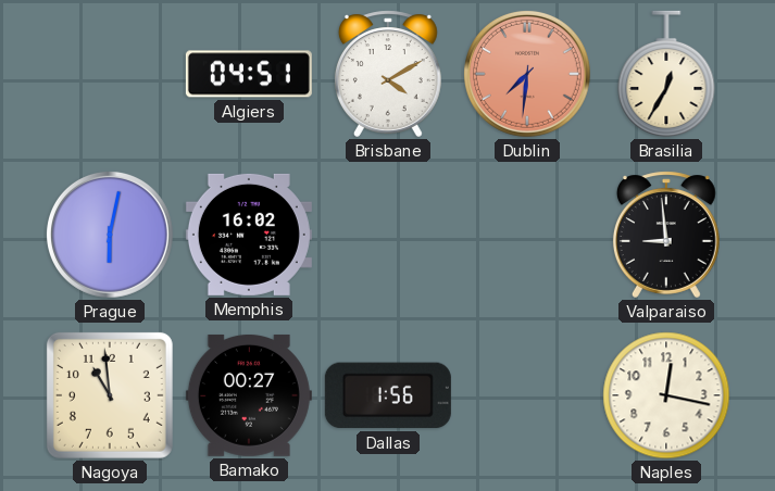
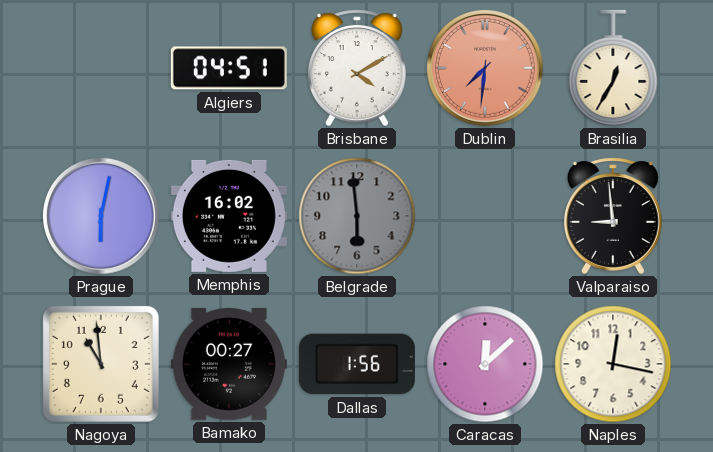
Belgrade: none -> 5:59 (357, 216)
Caracas: none -> 12:08 (485, 364)
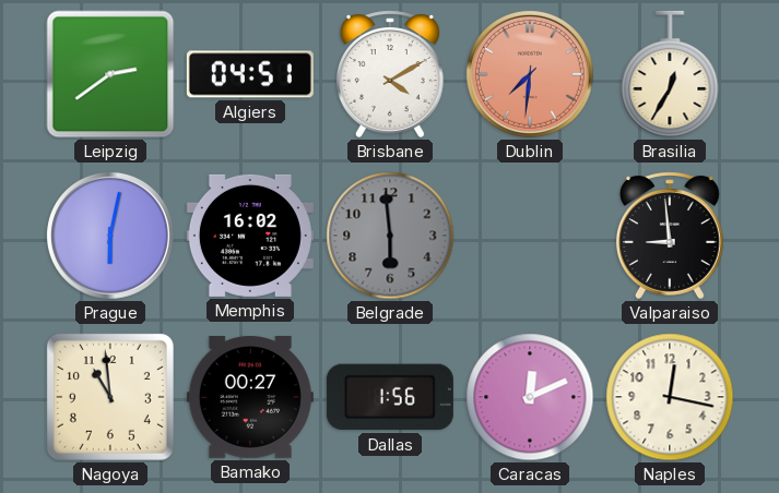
Leipzig: none -> 2:39 (110, 74)
Caracas: 12:08 -> 12:11 (530, 397)
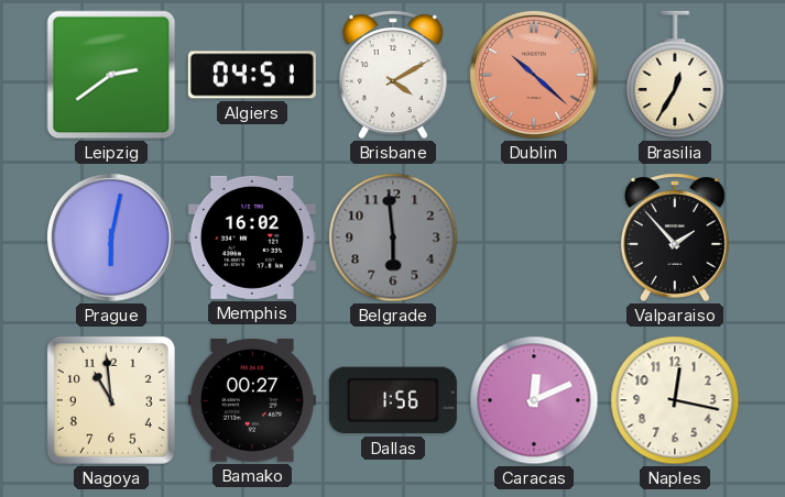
Dublin: 7:31 -> 10:22 (534, 75)
Valparaiso: 8:59 -> 1:53 (675, 238)
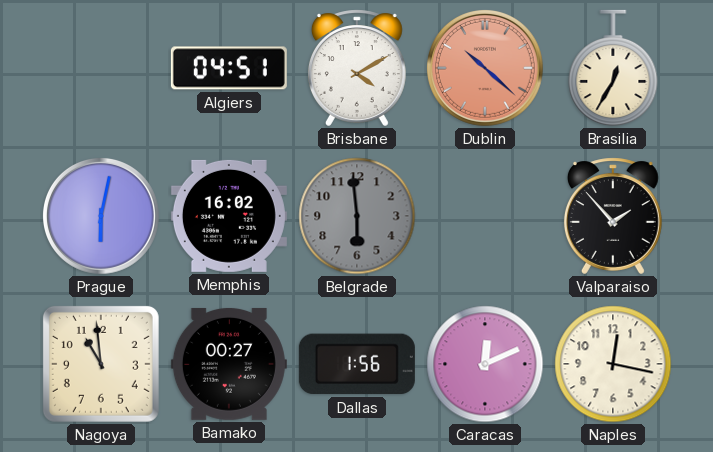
Leipzig: 2:39 -> none (111, 75)
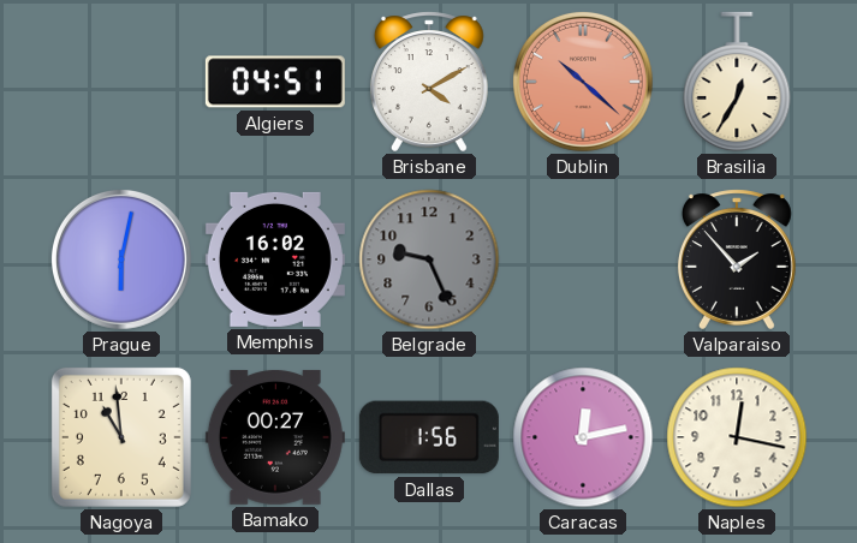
Belgrade: 5:59 -> 9:26 (429, 259)
Caracas: 12:11 -> 12:13 (583, 437)
